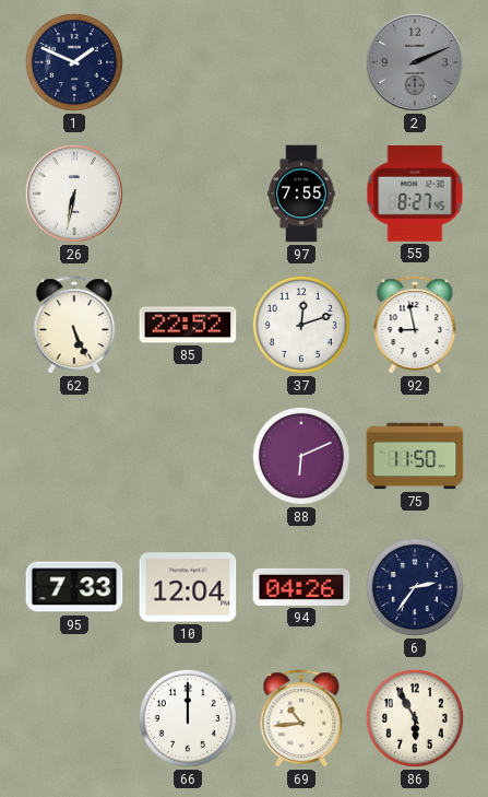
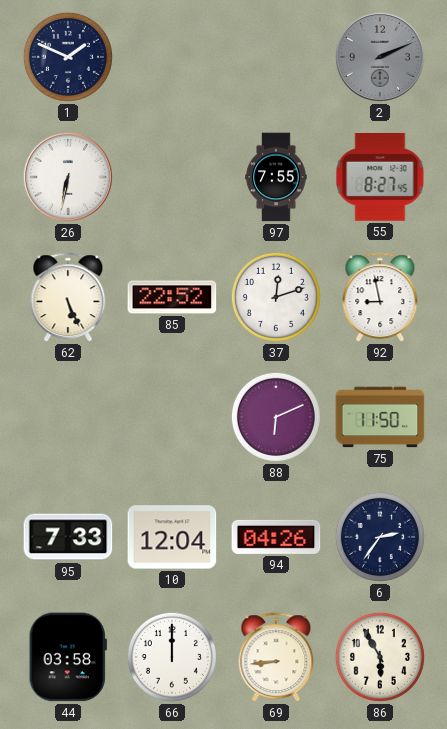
44: none -> 03:58 (68, 657)
69: 10:44 -> 8:44 (276, 658)
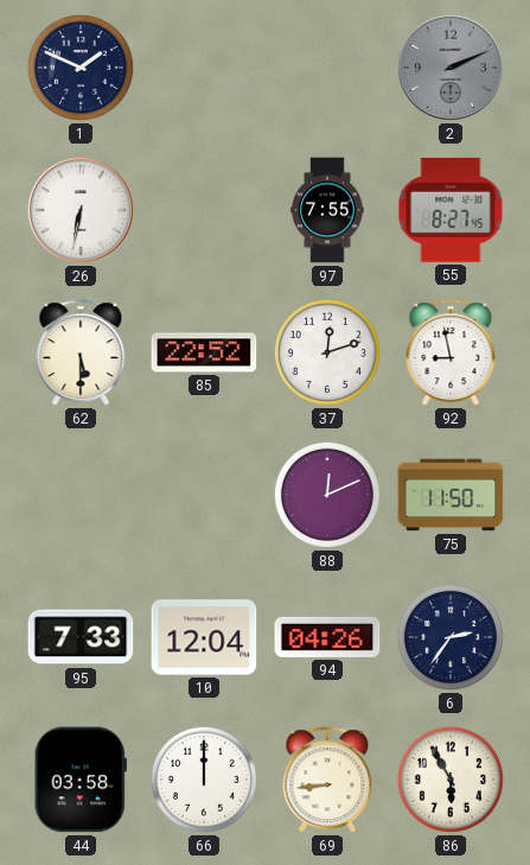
62: 5:26 -> 5:30 (81, 354)
88: 6:11 -> 12:11 (327, 495)
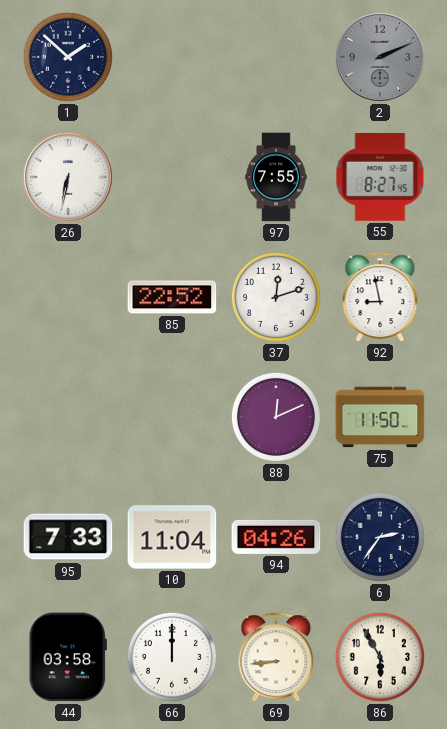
1: 1:49 -> 1:52 (68, 57)
62: 5:30 -> none (81, 354)
10: 12:04 -> 11:04 (172, 537)
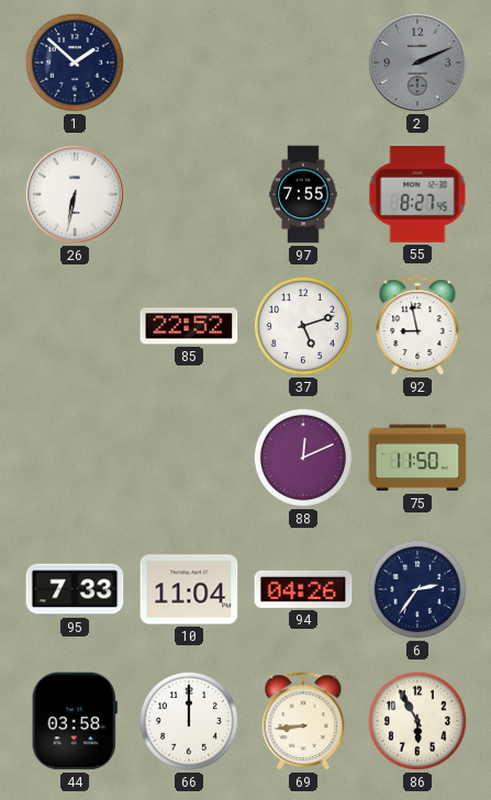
37: 12:12 -> 5:12 (303, 326)
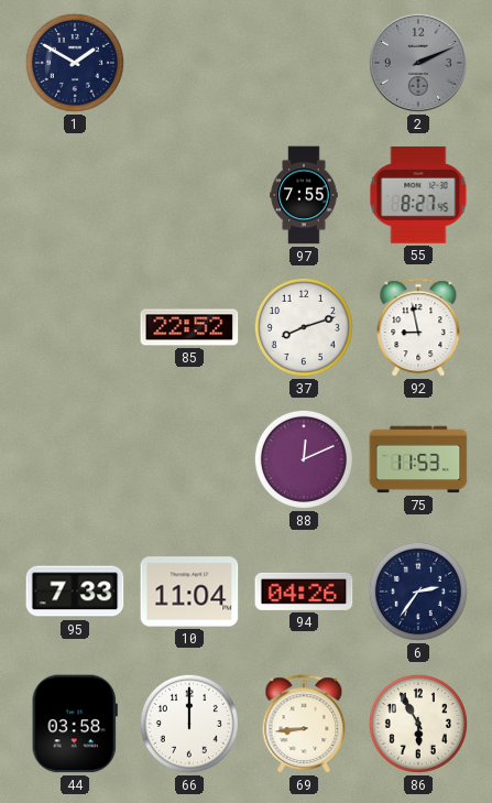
1: 1:52 -> 1:50 (75, 63)
26: 6:32 -> none (75, 194)
37: 5:12 -> 8:12 (304, 327)
75: 11:50 -> 11:53 (418, 459)
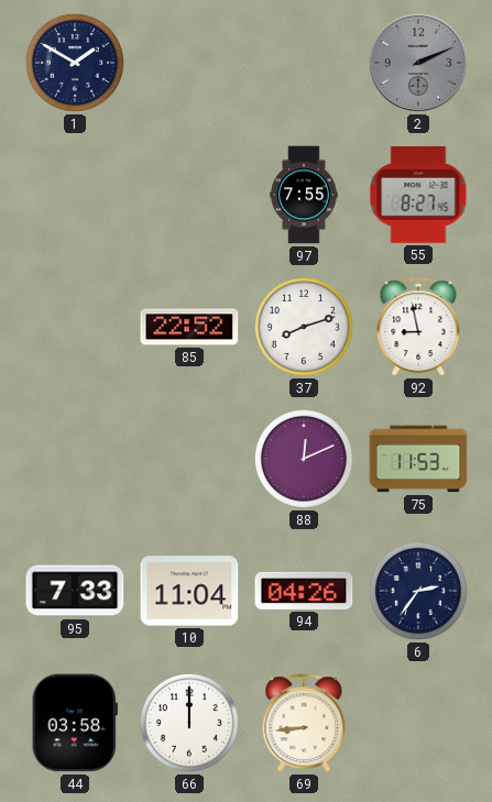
86: 5:55 -> none (418, 724)
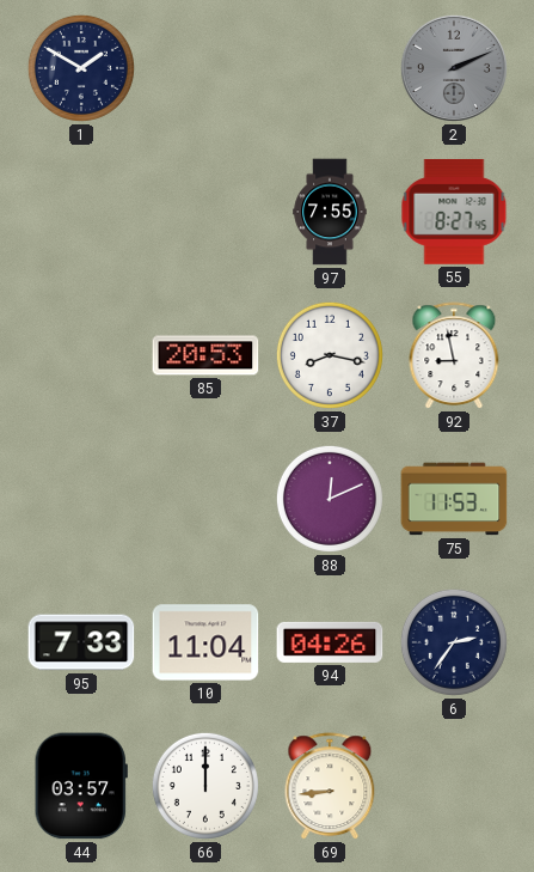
85: 22:52 -> 20:53 (205, 355)
37: 8:12 -> 8:17 (330, 355)
44: 03:58 -> 03:57 (81, 786)
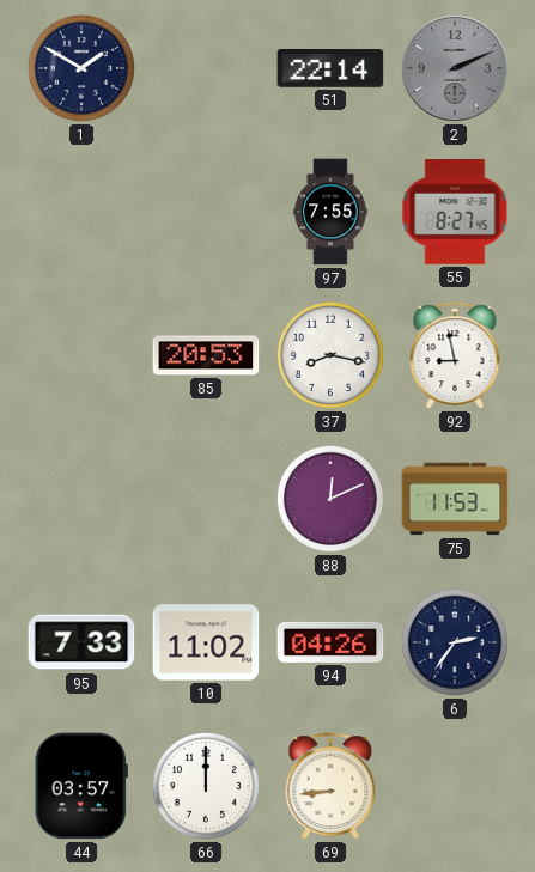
51: none -> 22:14 (330, 68)
10: 11:04 -> 11:02 (206, 642)
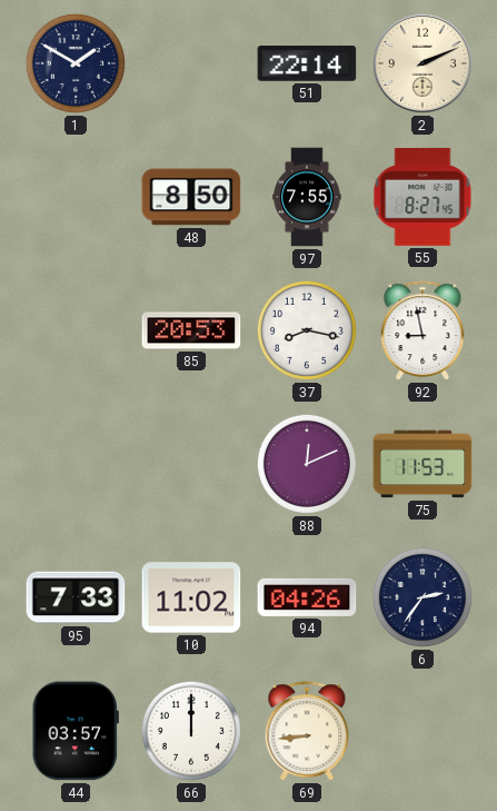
2 dial: grey -> cream (423, 63)
48: none -> 8:50 (191, 197)
